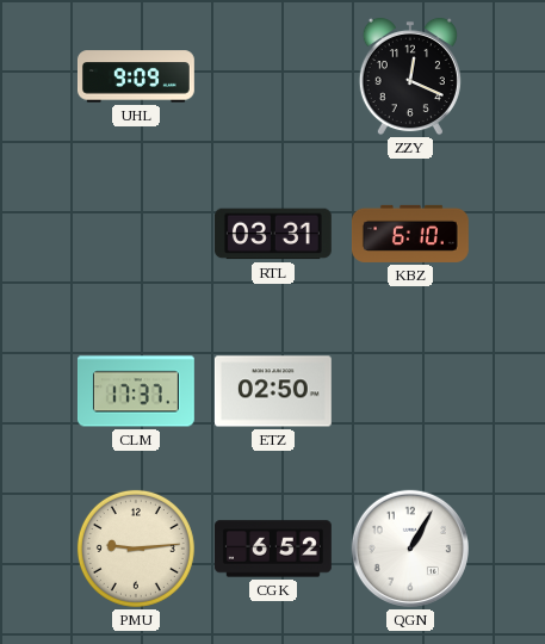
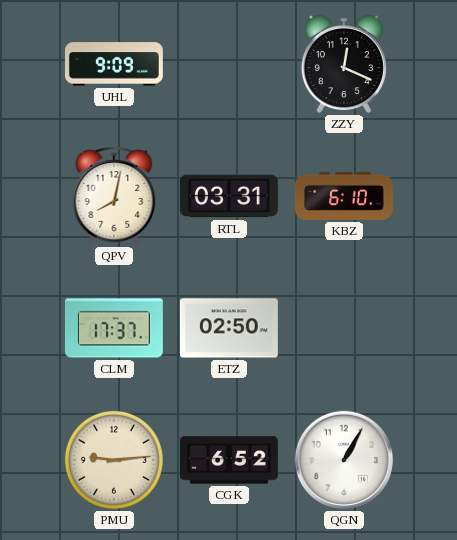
QPV: none -> 8:02 (114, 196)
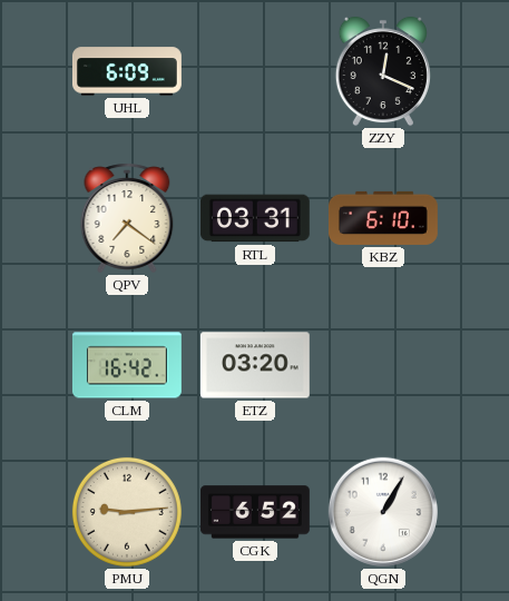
UHL: 9:09 -> 6:09 (127, 71)
QPV: 8:02 -> 7:21 (127, 218)
CLM: 17:37 -> 16:42 (127, 365)
ETZ: 02:50 -> 03:20 (255, 365)
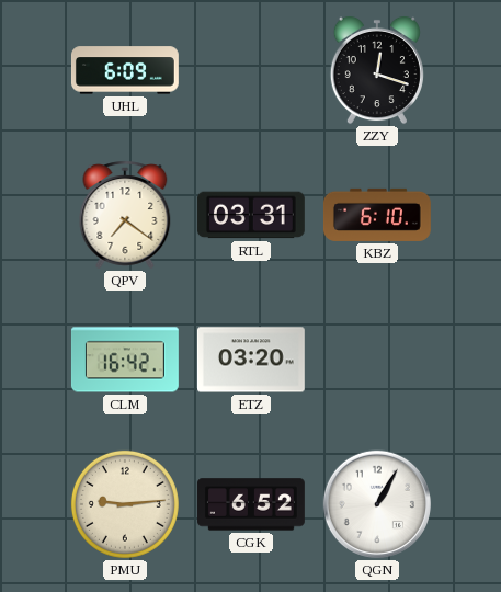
ZZY: 12:19 -> 12:18 (377, 70)
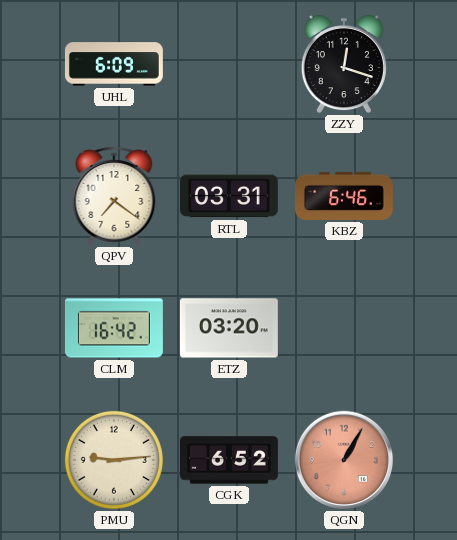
KBZ: 6:10 -> 6:46 (344, 196)
QGN dial: white -> salmon (344, 460)
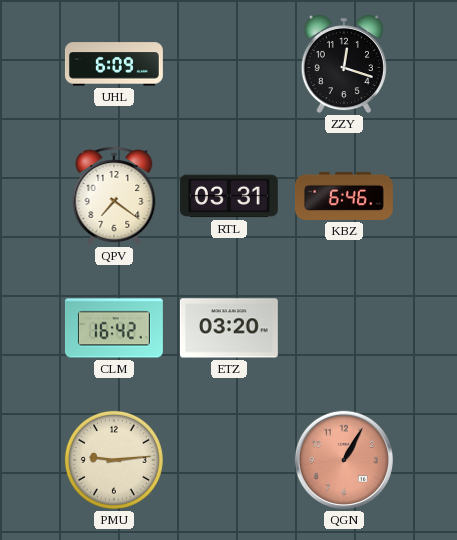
CGK: 6:52 -> none (229, 460)
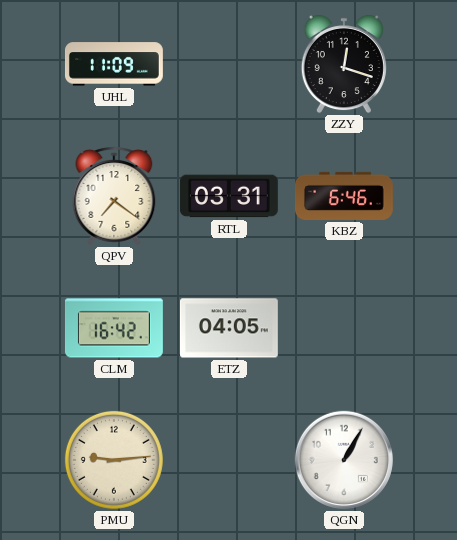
UHL: 6:09 -> 11:09 (114, 64)
ETZ: 03:20 -> 04:05 (229, 328)
QGN dial: salmon -> white (344, 460)
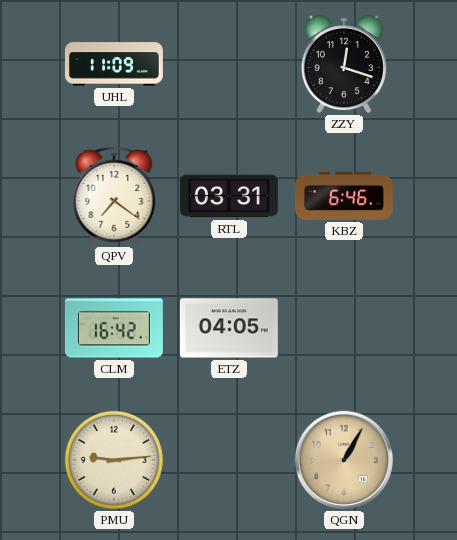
QGN dial: white -> champagne (344, 460)
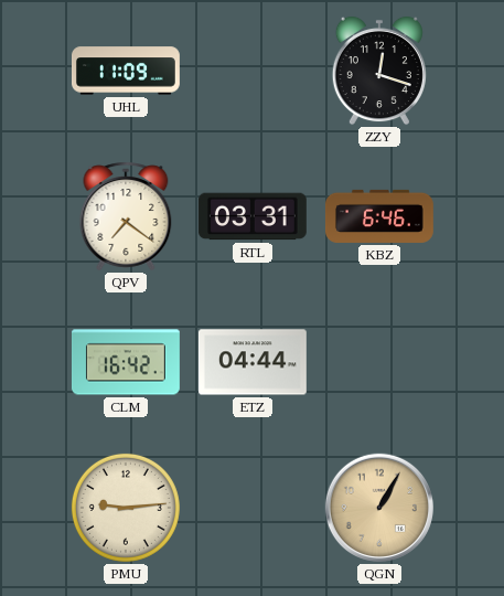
ETZ: 04:05 -> 04:44 (253, 362)
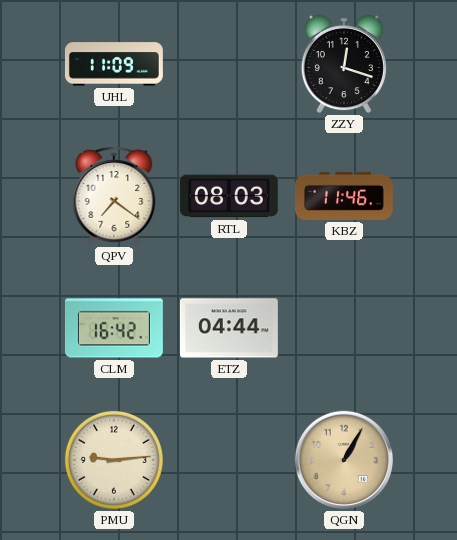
RTL: 03:31 -> 08:03 (229, 196)
KBZ: 6:46 -> 11:46 (344, 196)
